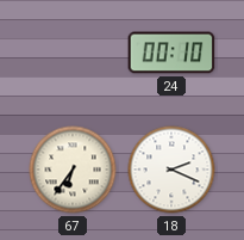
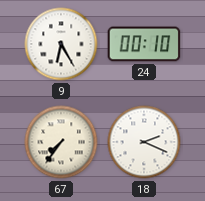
9: none -> 6:25 (61, 44)
67: 6:36 -> 7:36 (61, 142)
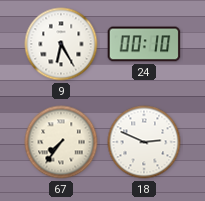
18: 2:19 -> 2:49 (144, 142)
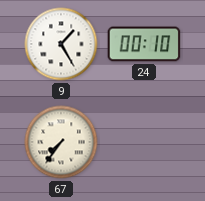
9: 6:25 -> 1:25 (61, 44)
18: 2:49 -> none (144, 142)
